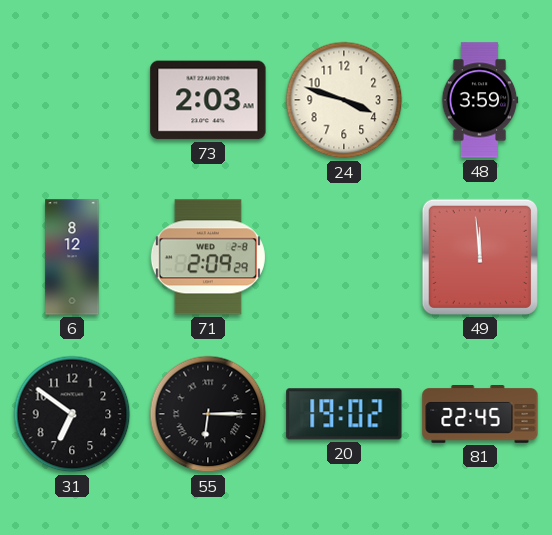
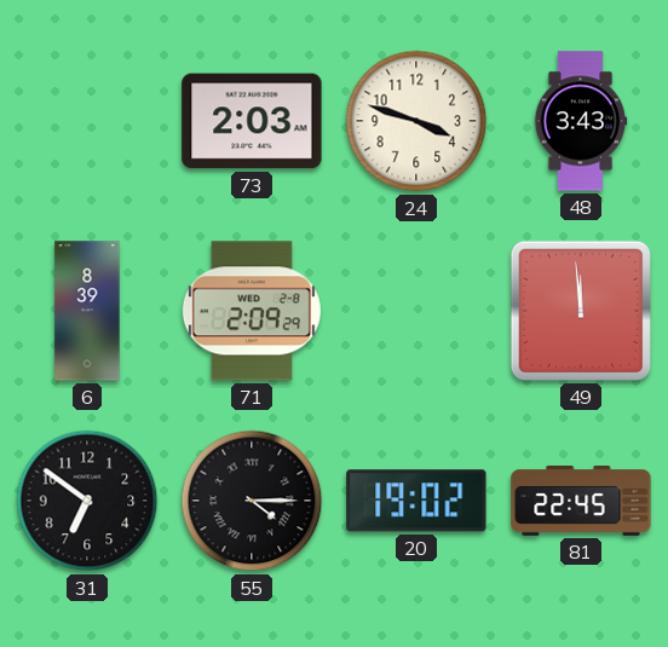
48: 3:59 -> 3:43 (581, 121)
6: 8:12 -> 8:39 (87, 311)
55: 6:15 -> 4:15 (252, 501)
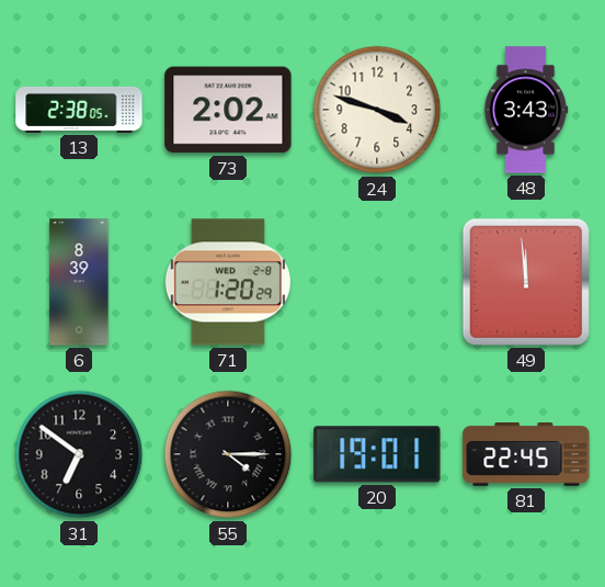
13: none -> 2:38 (79, 110)
73: 2:03 -> 2:02 (228, 110)
71: 2:09 -> 1:20 (228, 282)
20: 19:02 -> 19:01 (377, 454)
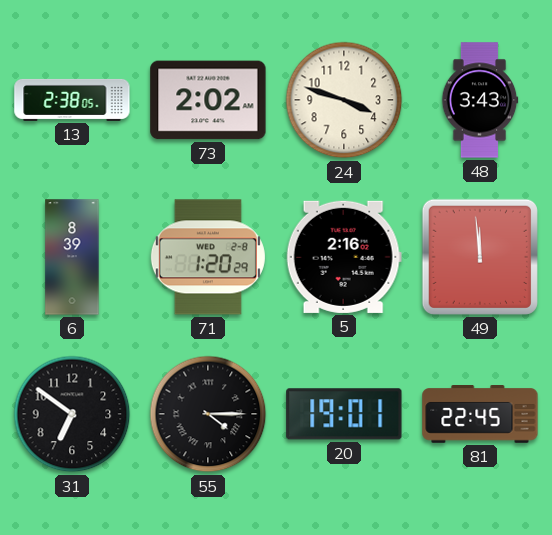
5: none -> 2:16 (344, 257)
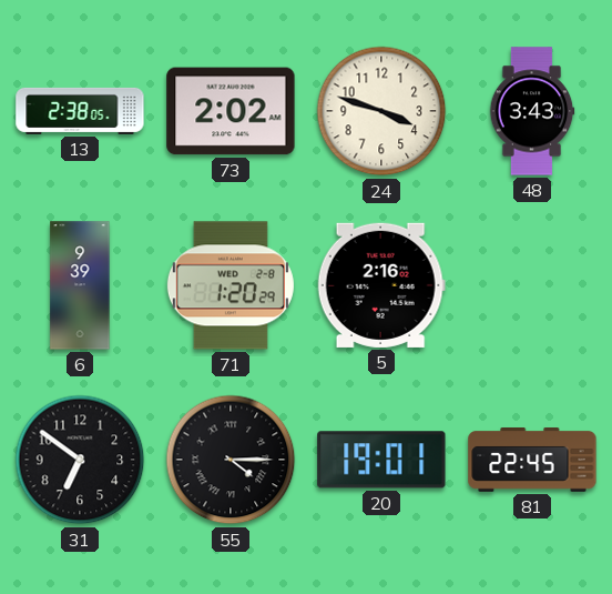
6: 8:39 -> 9:39 (80, 285)
49: 11:59 -> none (480, 257)
